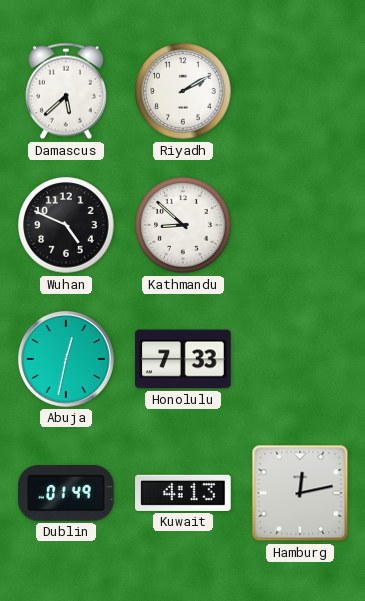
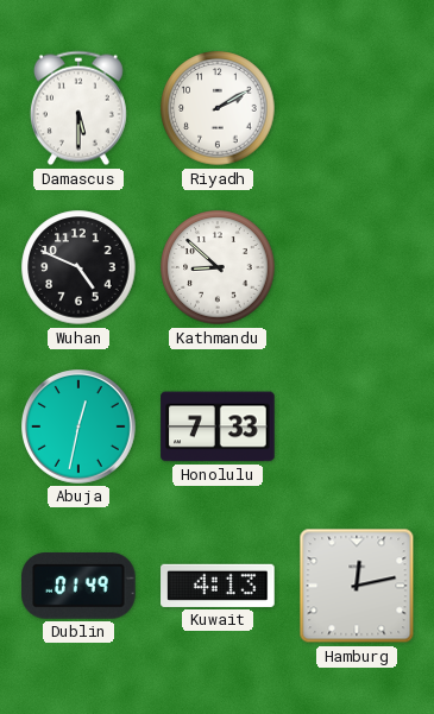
Damascus: 5:38 -> 5:30 (78, 108)
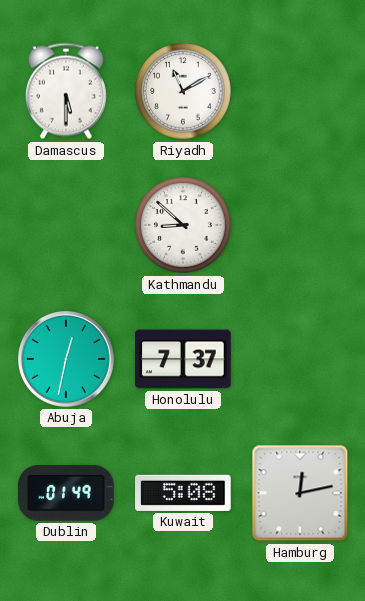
Riyadh: 2:10 -> 11:10 (183, 91)
Wuhan: 4:49 -> none (78, 267)
Honolulu: 7:33 -> 7:37 (183, 359)
Kuwait: 4:13 -> 5:08 (183, 493)
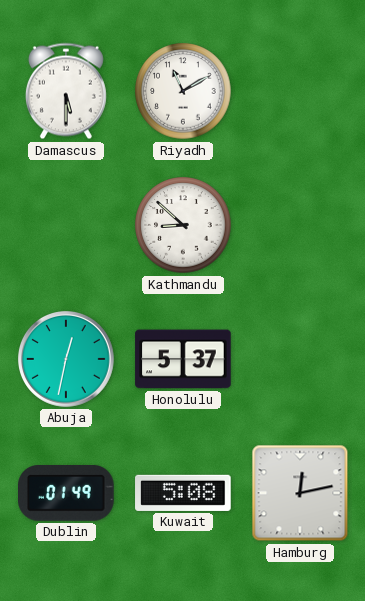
Honolulu: 7:37 -> 5:37 (183, 359)
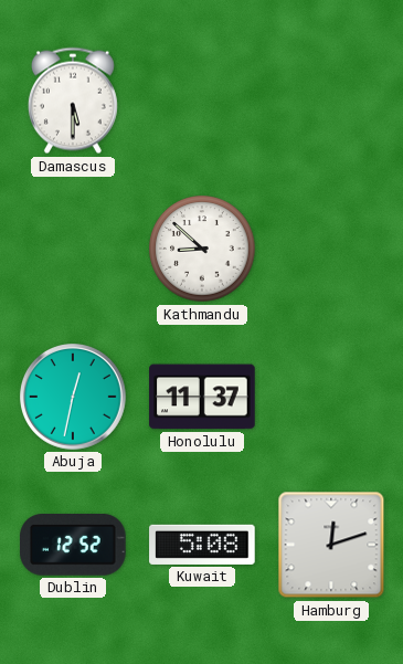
Riyadh: 11:10 -> none (183, 91)
Honolulu: 5:37 -> 11:37 (202, 397)
Dublin: 01:49 -> 12:52 (73, 546)
Hamburg: 12:13 -> 12:12 (331, 545)
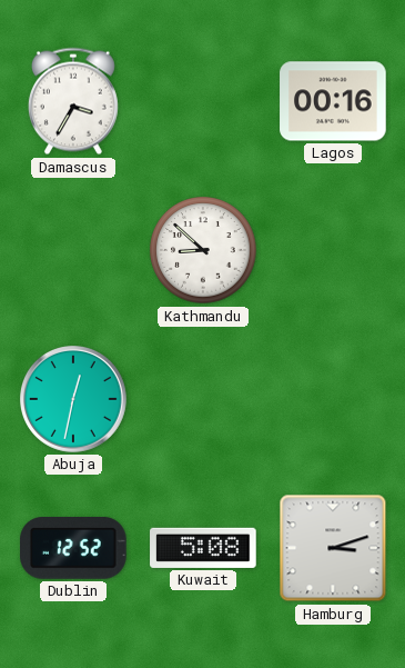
Damascus: 5:30 -> 3:35 (73, 101)
Lagos: none -> 00:16 (333, 101)
Honolulu: 11:37 -> none (202, 397)
Hamburg: 12:12 -> 3:12 (333, 548)
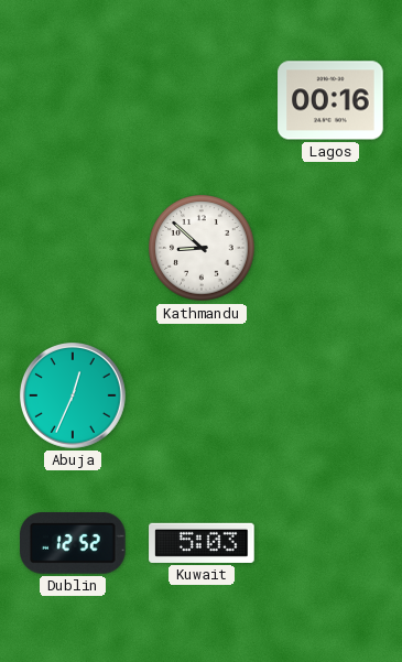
Damascus: 3:35 -> none (73, 101)
Abuja: 12:32 -> 12:34 (74, 397)
Kuwait: 5:08 -> 5:03 (202, 543)
Hamburg: 3:12 -> none (333, 548)
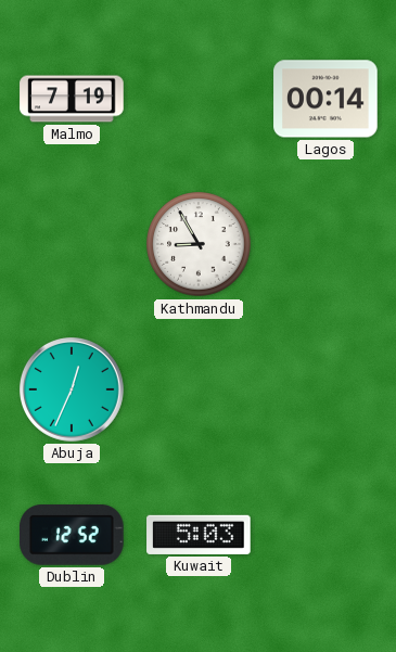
Malmo: none -> 7:19 (72, 99)
Lagos: 00:16 -> 00:14 (325, 99)
Kathmandu: 8:52 -> 8:55 (199, 244)
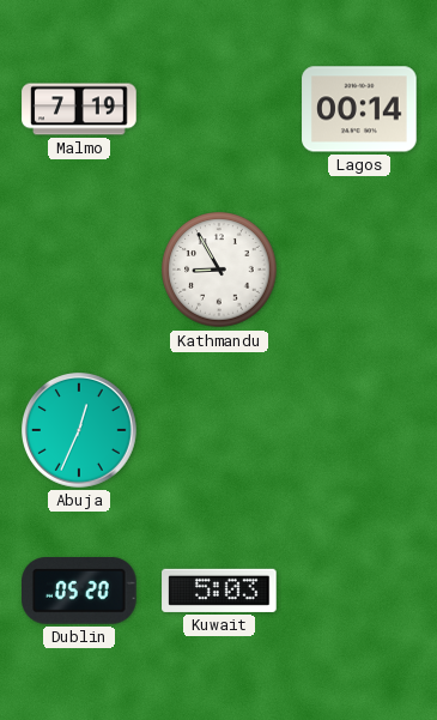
Dublin: 12:52 -> 05:20 (79, 592)
